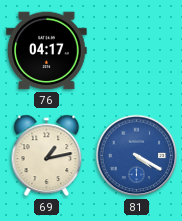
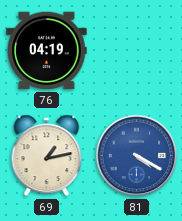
76: 04:17 -> 04:19 (47, 51)
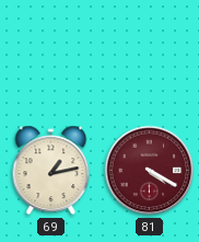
76: 04:19 -> none (47, 51)
81 dial: blue -> burgundy (150, 171)
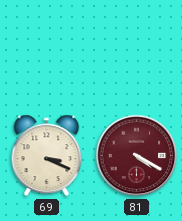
69: 1:13 -> 3:19 (47, 156)
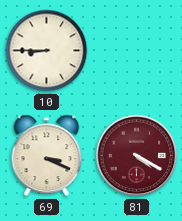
10: none -> 8:45 (47, 51)
